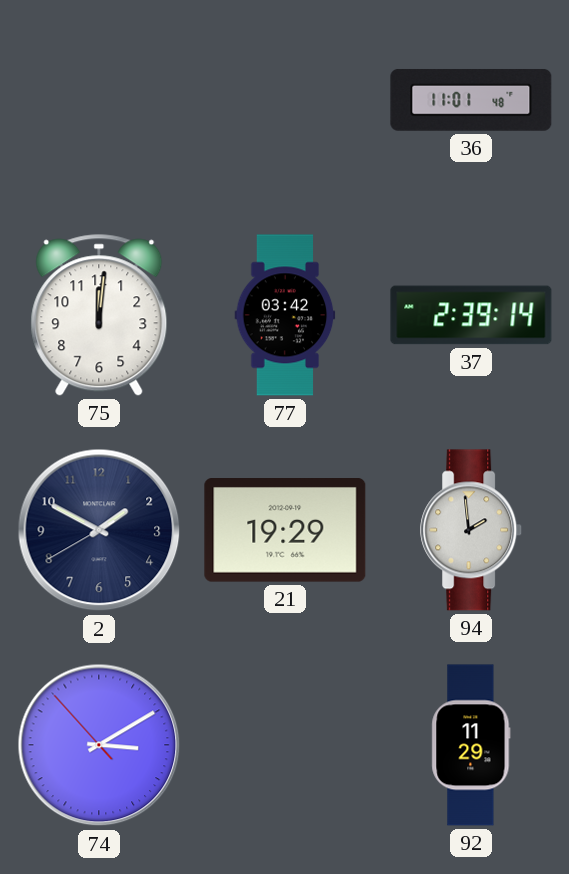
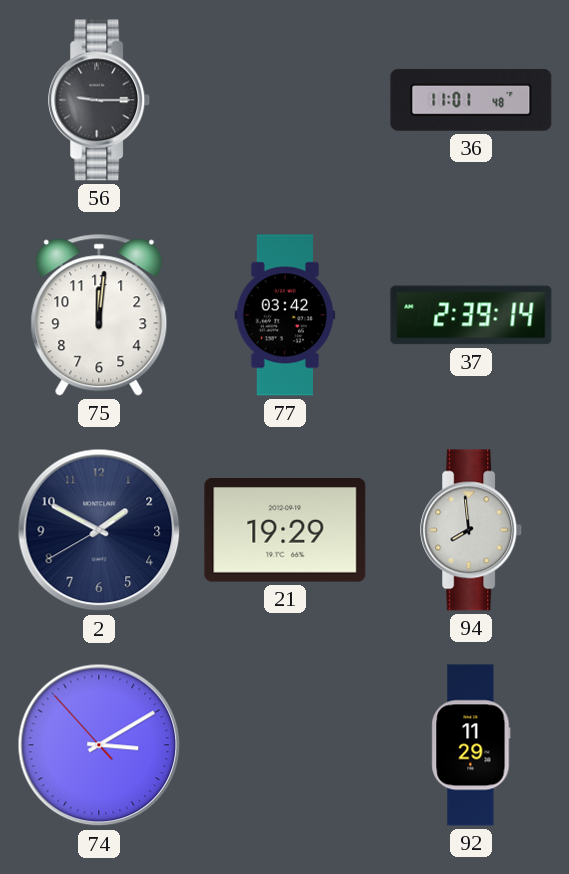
56: none -> 9:15 (100, 100)
94: 1:59 -> 7:59 (472, 530)
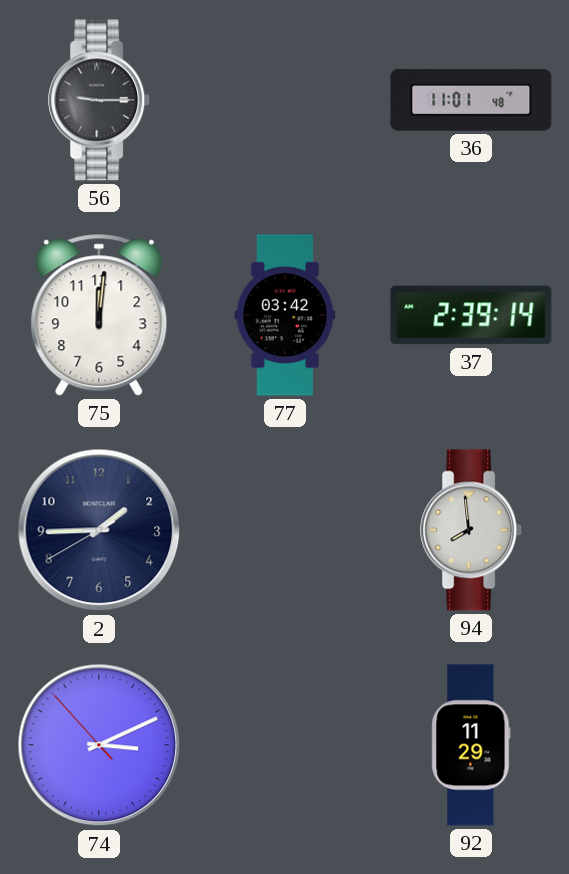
2: 1:49 -> 1:44 (99, 530)
21: 19:29 -> none (285, 530)
74: 3:09 -> 3:10 (99, 745)
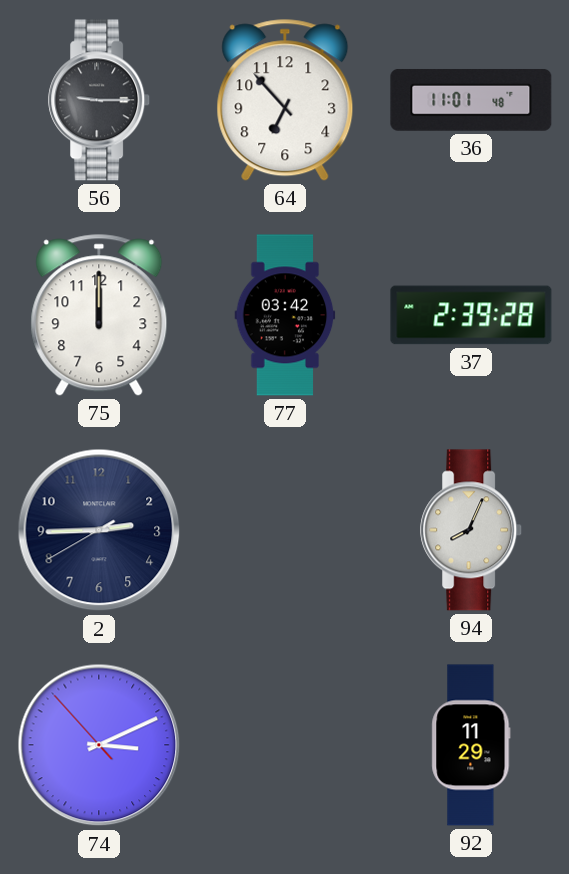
64: none -> 6:53 (285, 100)
75: 12:01 -> 12:00 (99, 315)
37: 2:39:14 -> 2:39:28 (471, 315)
2: 1:44 -> 2:44 (99, 530)
94: 7:59 -> 8:04 (472, 530)
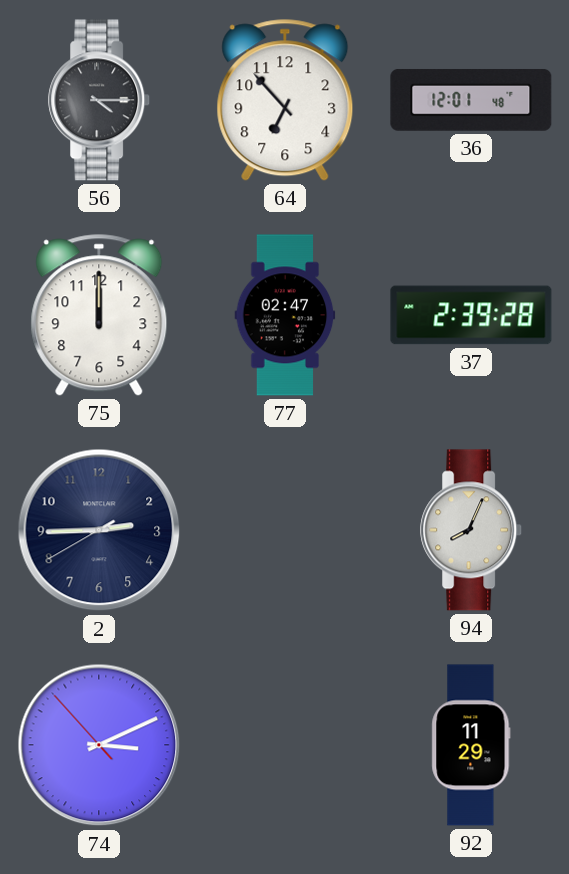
56: 9:15 -> 4:15 (100, 100)
36: 11:01 -> 12:01 (471, 100)
77: 03:42 -> 02:47 (285, 315)
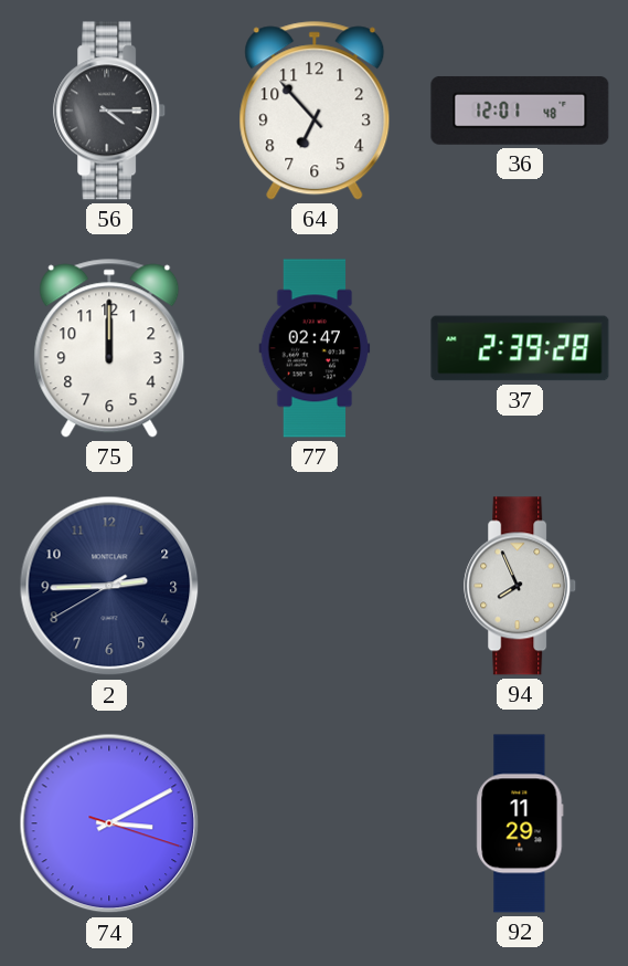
94: 8:04 -> 7:56 (521, 586)
74: 3:10:53 -> 3:10:18 (109, 823)
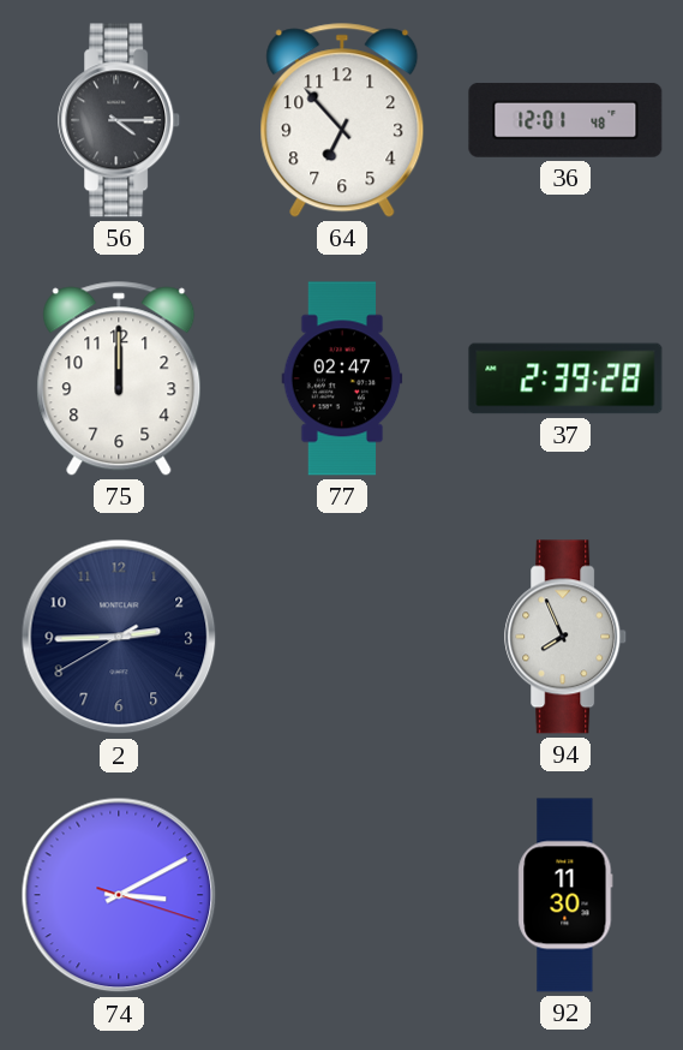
92: 11:29 -> 11:30 (565, 895)
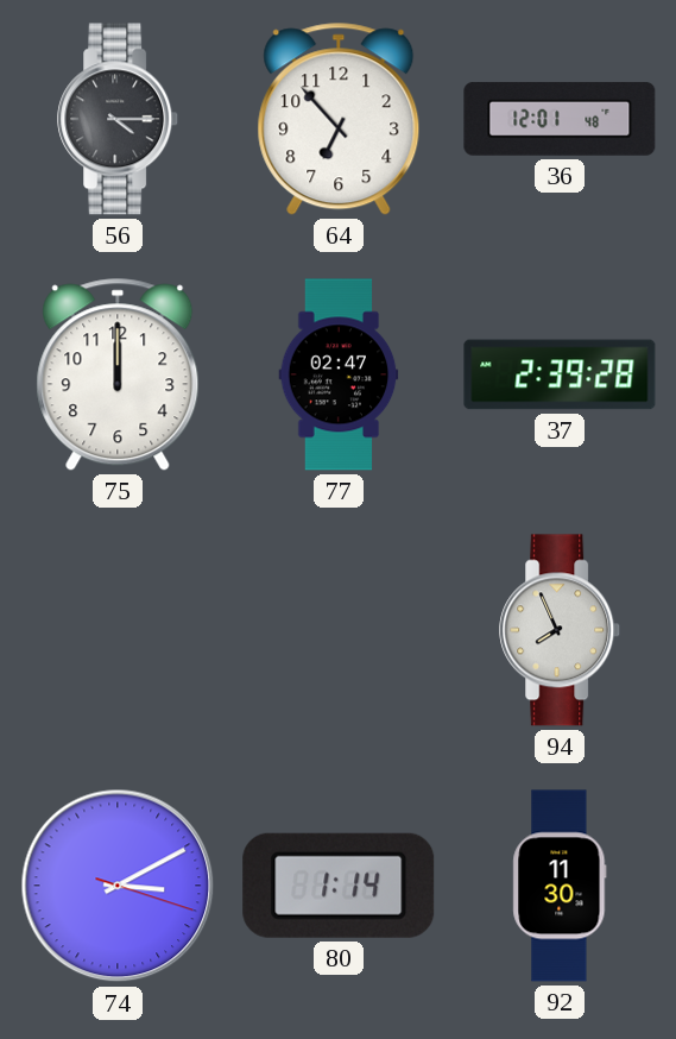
2: 2:44 -> none (119, 637)
80: none -> 1:14 (339, 886)
